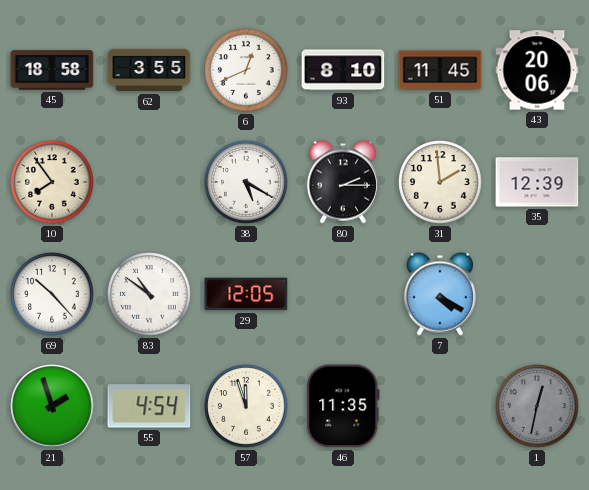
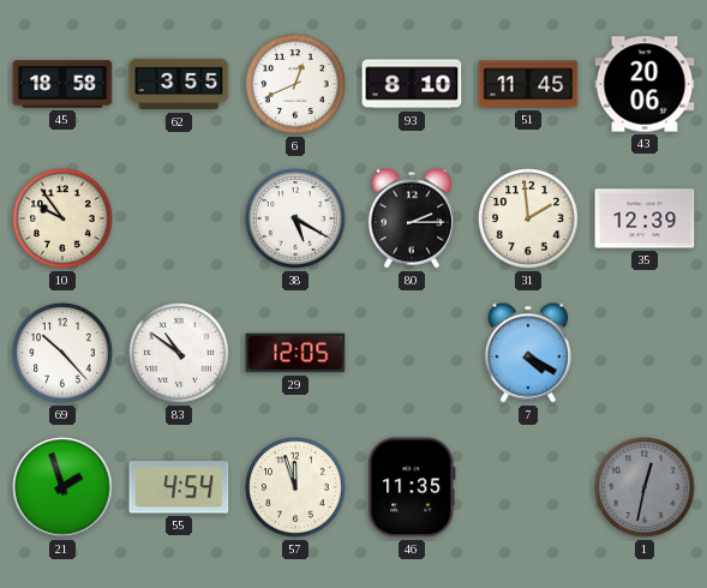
10: 7:54 -> 9:54 (62, 218)
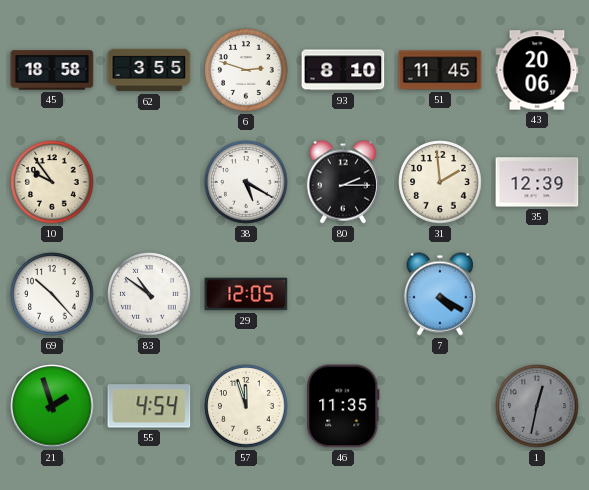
6: 12:41 -> 2:48 (246, 70)
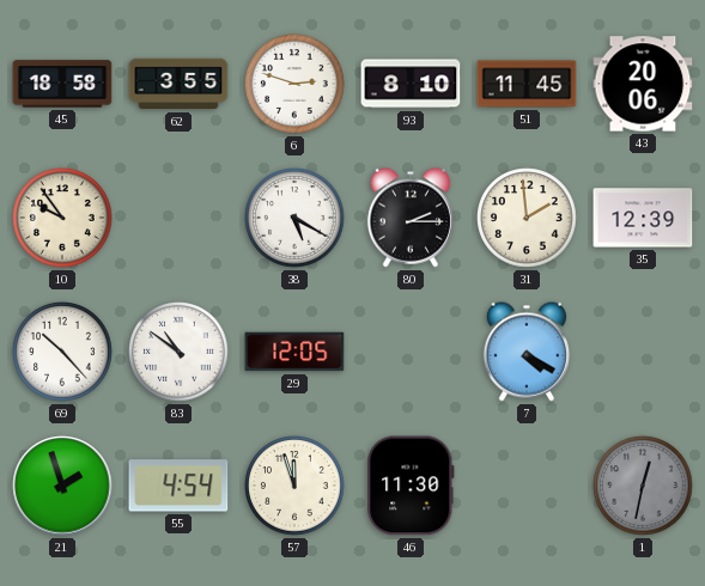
46: 11:35 -> 11:30 (411, 486)
